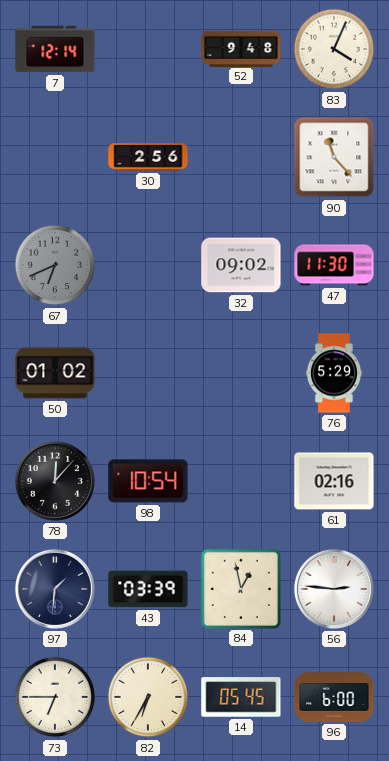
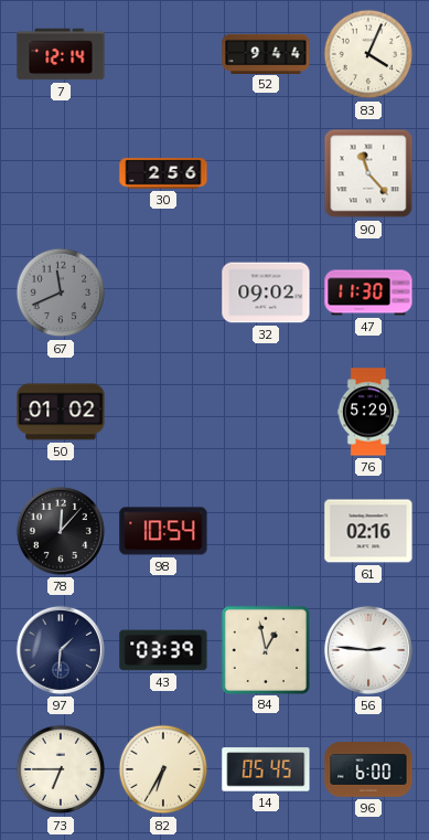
52: 9:48 -> 9:44 (266, 53)
67: 6:41 -> 11:41 (61, 293)
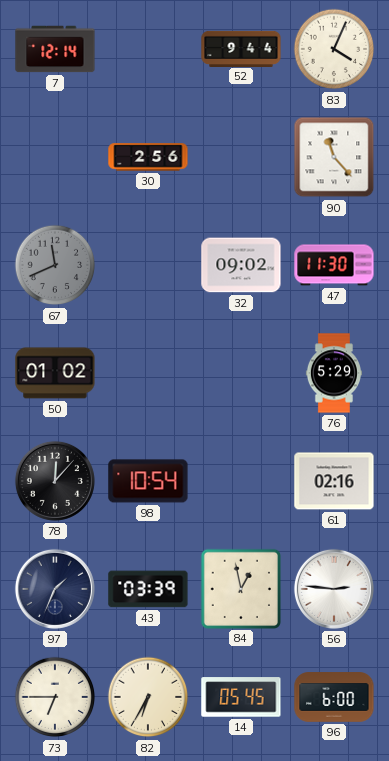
97: 1:31 -> 1:34 (55, 589)
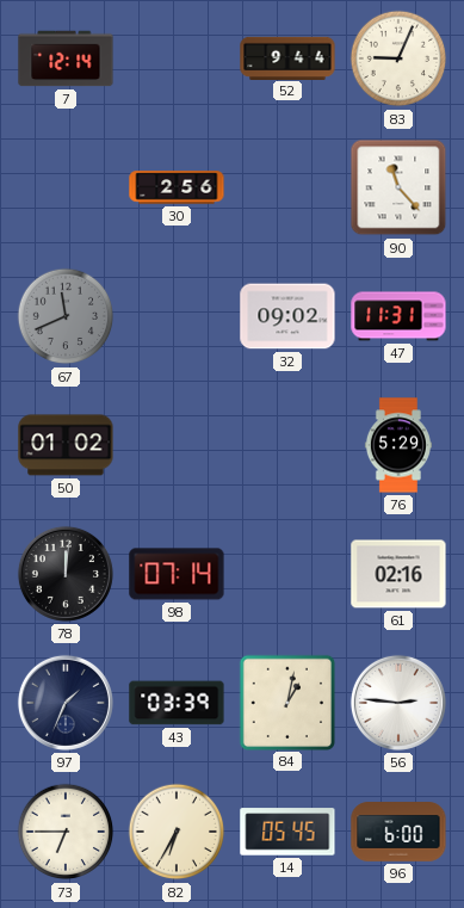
83: 4:04 -> 9:04 (398, 58)
47: 11:30 -> 11:31 (398, 316)
78: 12:07 -> 12:01 (66, 574)
98: 10:54 -> 07:14 (177, 574)
84: 12:58 -> 1:02 (286, 702)
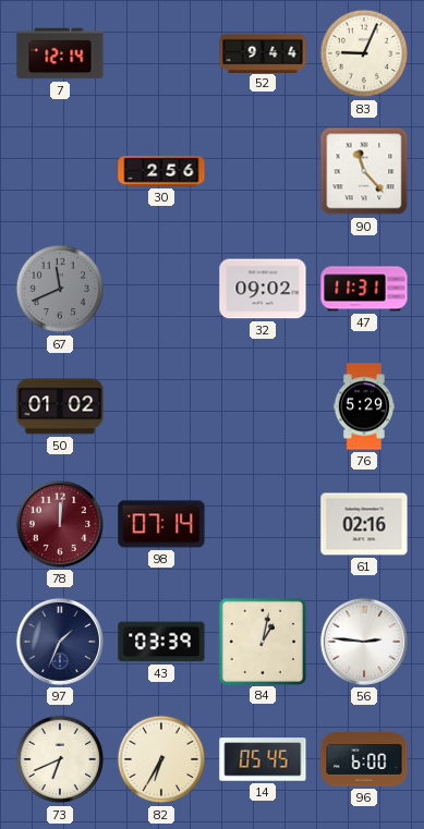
78 dial: black -> burgundy (60, 524)
73: 6:45 -> 6:41 (60, 759)
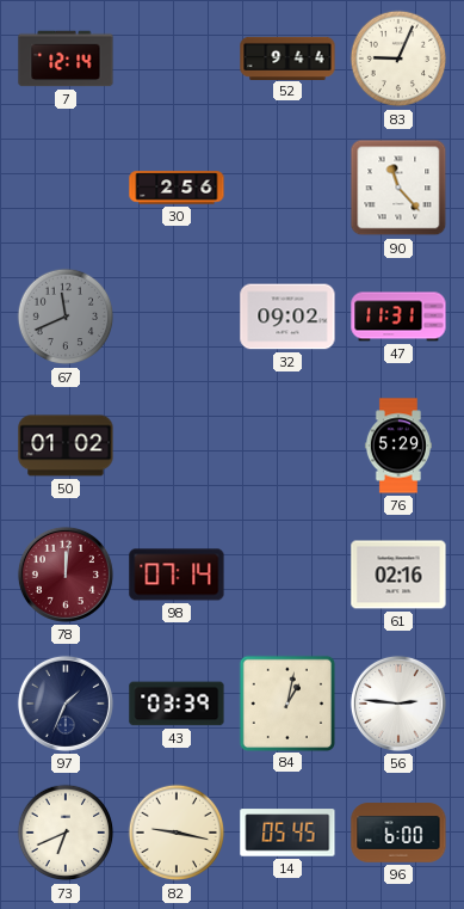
82: 6:35 -> 9:17 (177, 833)
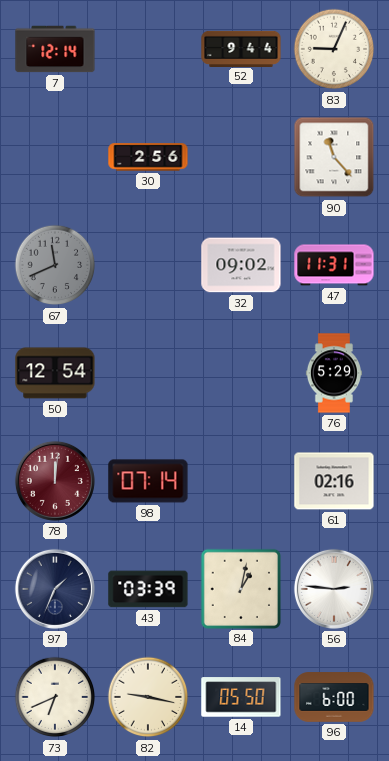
50: 01:02 -> 12:54 (55, 373)
14: 05:45 -> 05:50 (241, 697)
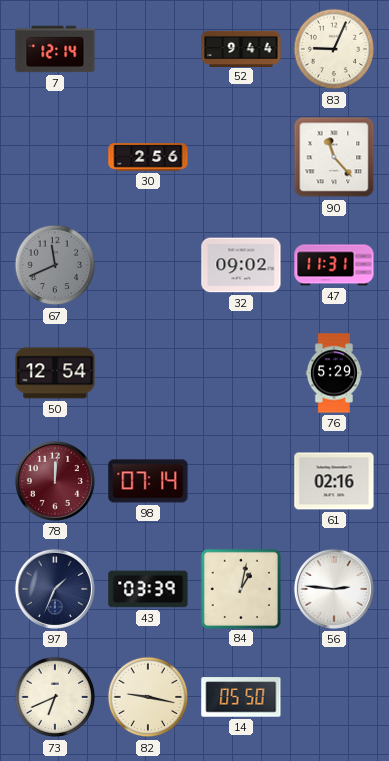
96: 6:00 -> none (334, 697)
